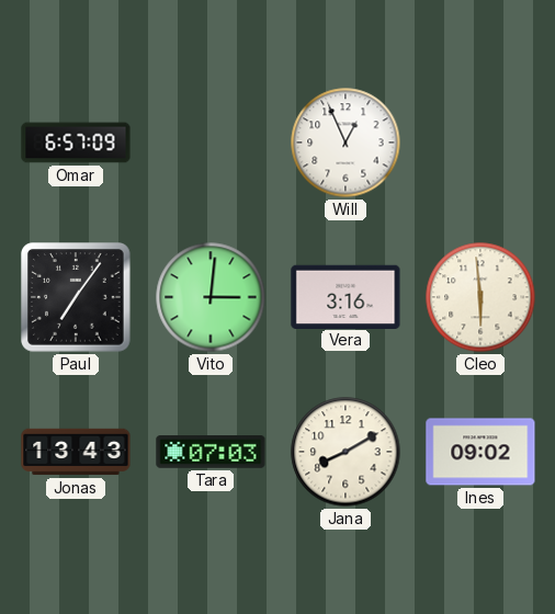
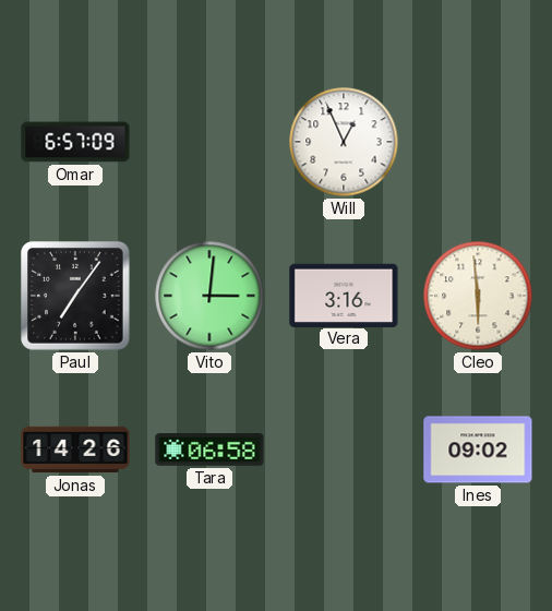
Jonas: 13:43 -> 14:26 (75, 450)
Tara: 07:03 -> 06:58 (209, 451)
Jana: 8:10 -> none (346, 452)
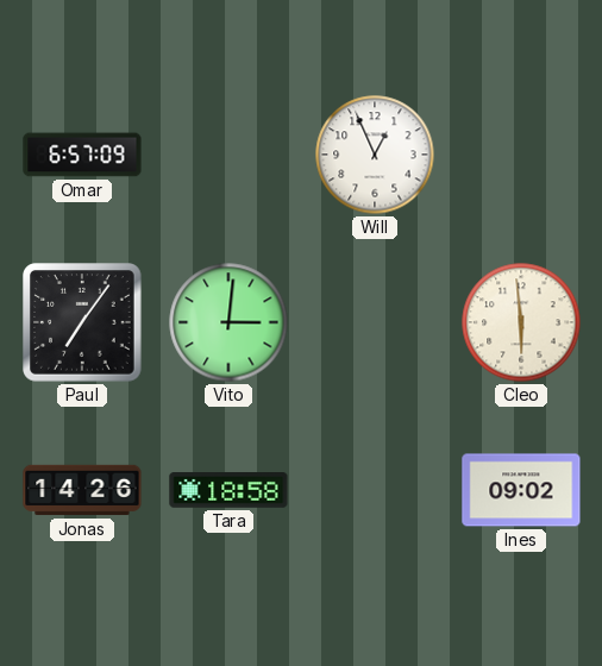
Vera: 3:16 -> none (344, 295)
Tara: 06:58 -> 18:58 (228, 491)
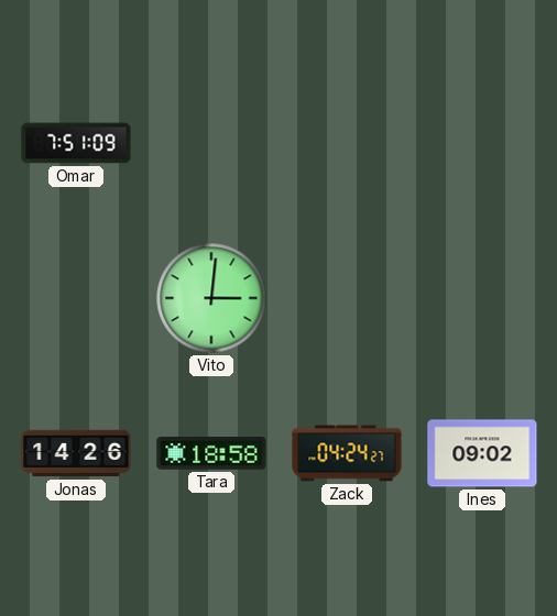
Omar: 6:57 -> 7:51 (76, 143)
Will: 12:56 -> none (375, 155)
Paul: 7:06 -> none (82, 322)
Cleo: 5:59 -> none (521, 322)
Zack: none -> 04:24 (347, 453)
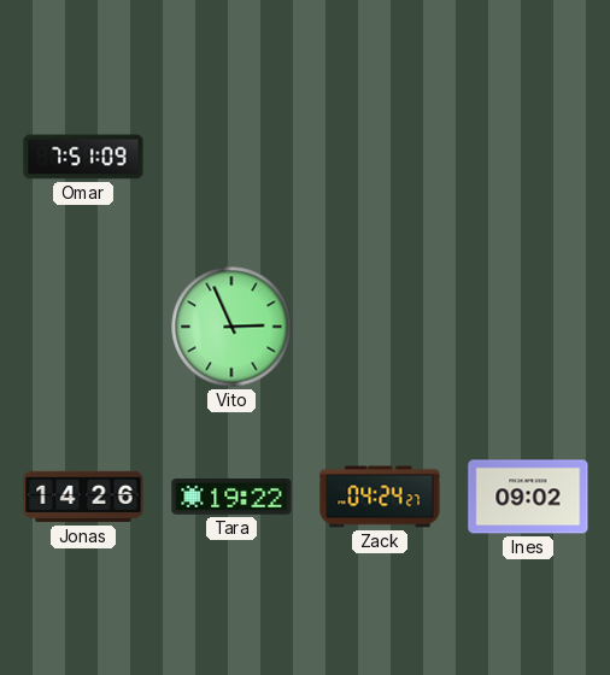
Vito: 3:01 -> 2:56 (231, 327)
Tara: 18:58 -> 19:22 (231, 498)
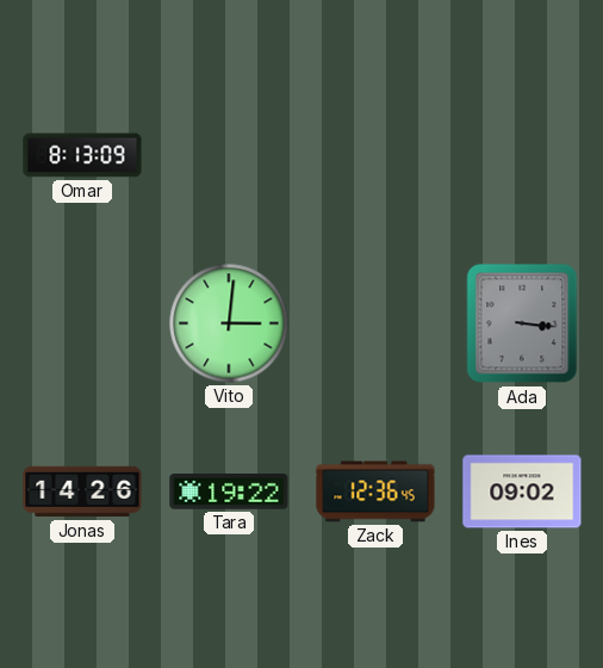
Omar: 7:51 -> 8:13 (82, 155)
Vito: 2:56 -> 3:01 (229, 323)
Ada: none -> 3:16 (522, 323)
Zack: 04:24 -> 12:36 (375, 491)
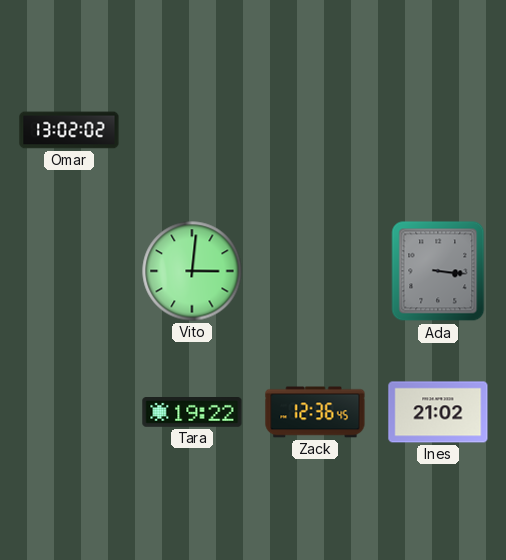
Omar: 8:13 -> 13:02 (69, 130)
Jonas: 14:26 -> none (82, 491)
Ines: 09:02 -> 21:02 (438, 412)
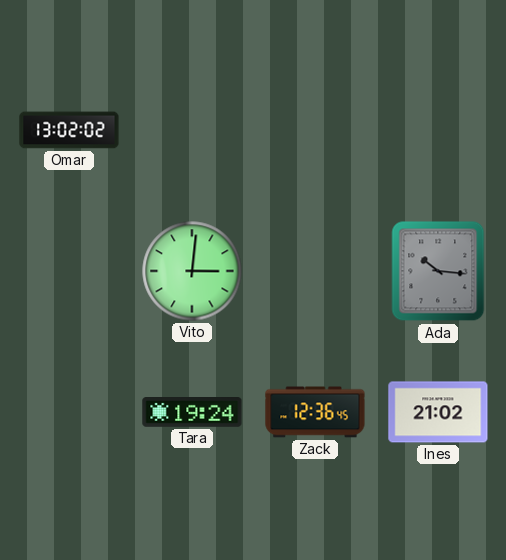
Ada: 3:16 -> 10:16 (438, 271)
Tara: 19:22 -> 19:24 (192, 413)
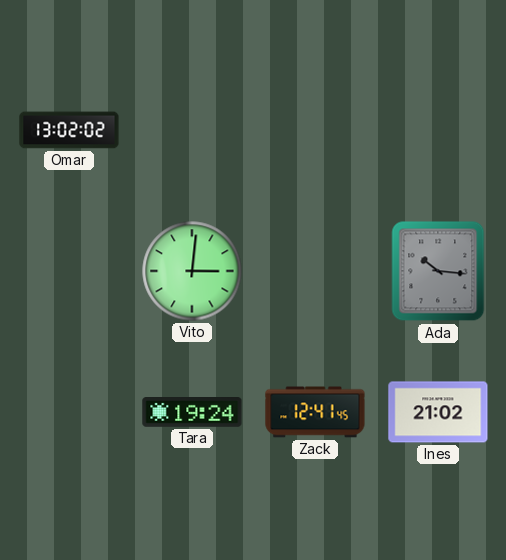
Zack: 12:36 -> 12:41 (315, 412)
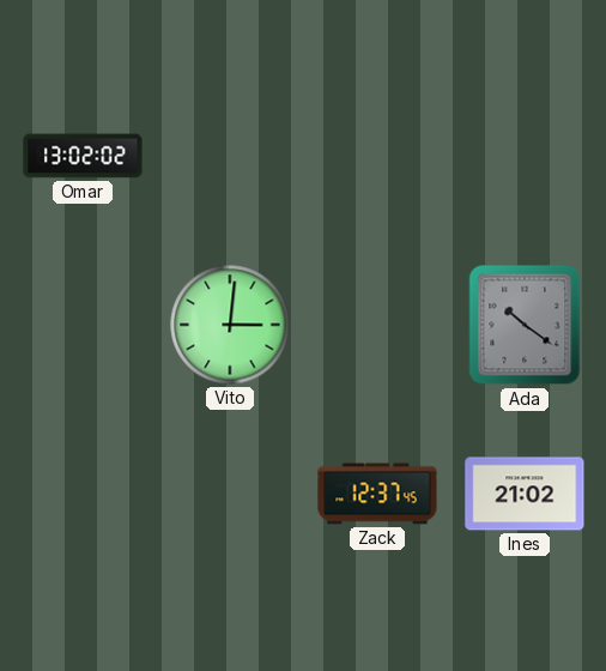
Ada: 10:16 -> 10:21 (525, 325)
Tara: 19:24 -> none (192, 413)
Zack: 12:41 -> 12:37 (377, 494)
